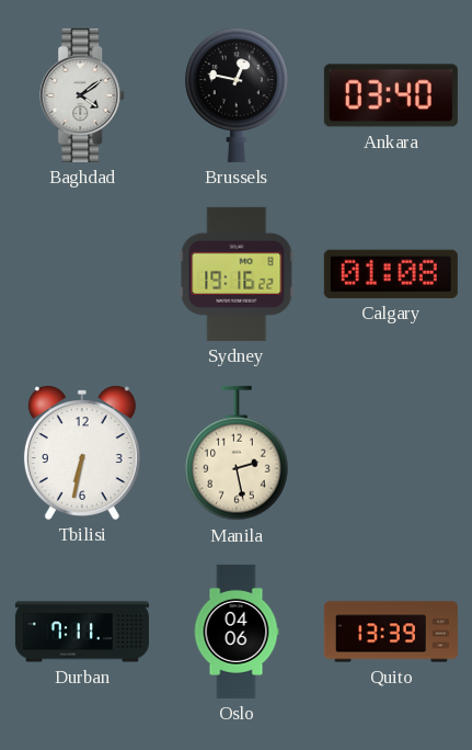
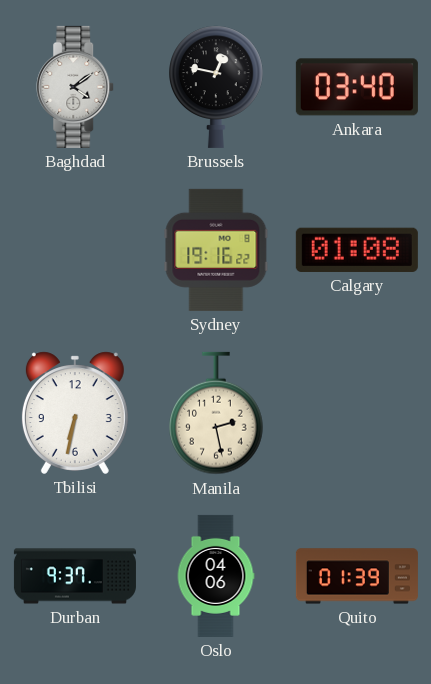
Durban: 7:11 -> 9:37 (75, 576)
Quito: 13:39 -> 01:39 (357, 576)
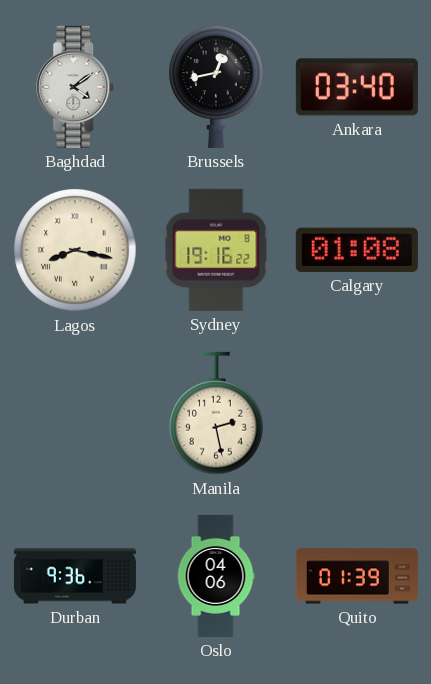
Brussels: 12:47 -> 12:43 (217, 87)
Lagos: none -> 8:17 (75, 250)
Tbilisi: 6:32 -> none (75, 413)
Durban: 9:37 -> 9:36 (75, 576)
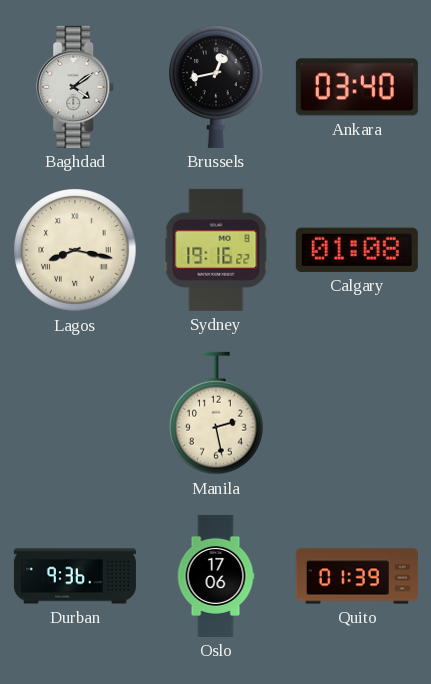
Oslo: 04:06 -> 17:06 (216, 576)
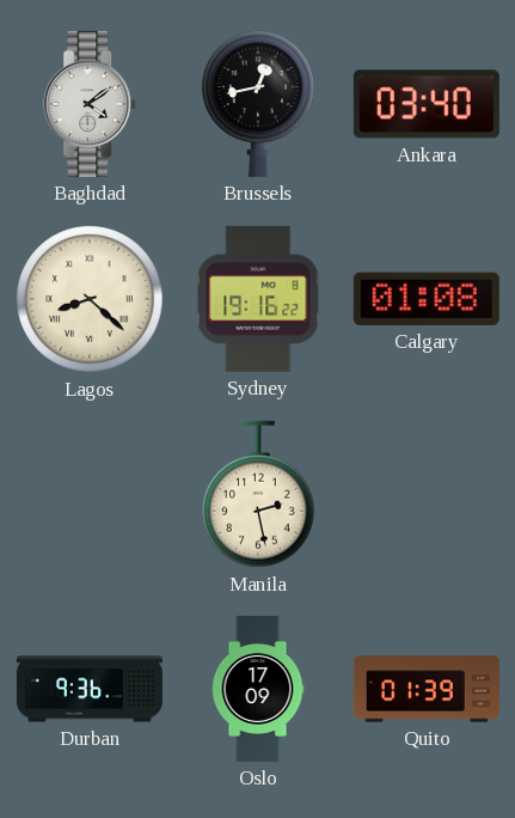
Lagos: 8:17 -> 8:22 (90, 299)
Oslo: 17:06 -> 17:09 (258, 689)
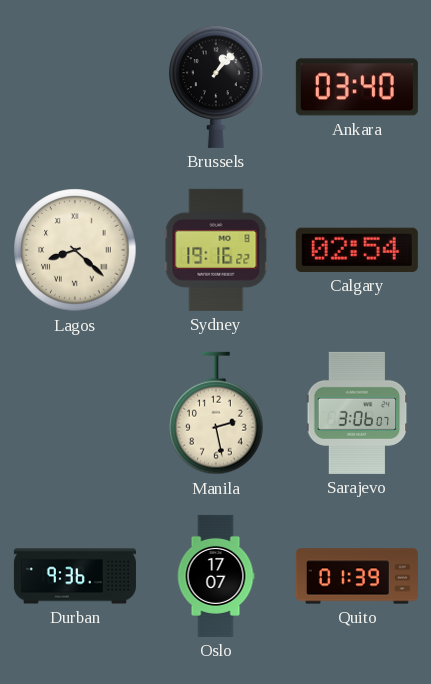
Baghdad: 4:09 -> none (91, 104)
Brussels: 12:43 -> 1:07 (217, 87)
Calgary: 01:08 -> 02:54 (357, 250)
Sarajevo: none -> 3:06 (357, 413)
Oslo: 17:09 -> 17:07 (216, 576)
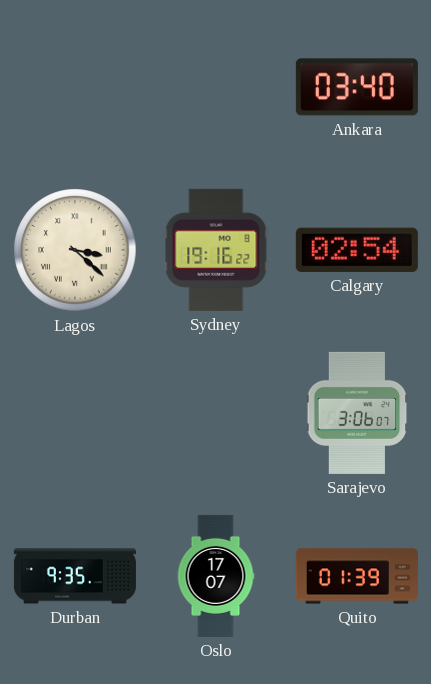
Brussels: 1:07 -> none (217, 87)
Lagos: 8:22 -> 3:22 (75, 250)
Manila: 2:28 -> none (217, 413)
Durban: 9:36 -> 9:35 (75, 576)
